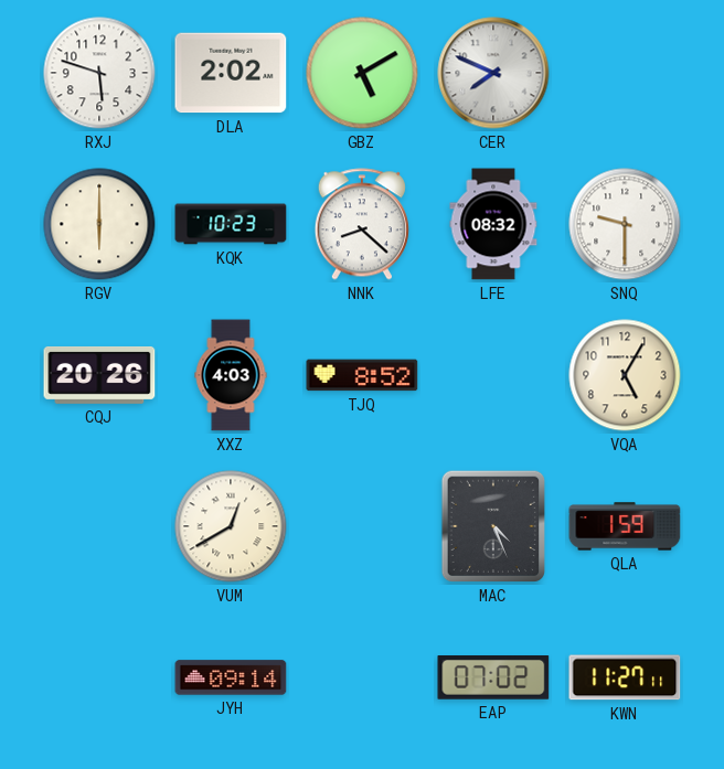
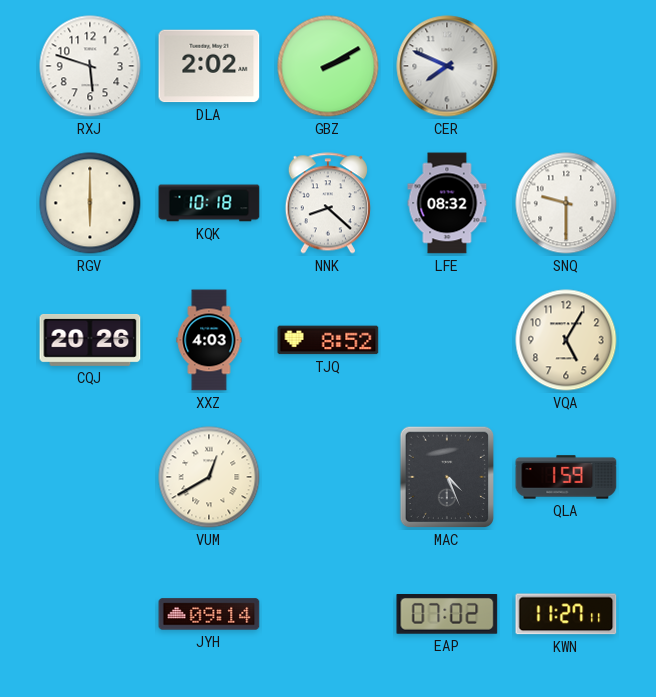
GBZ: 5:10 -> 2:10 (328, 66)
KQK: 10:23 -> 10:18 (209, 203)
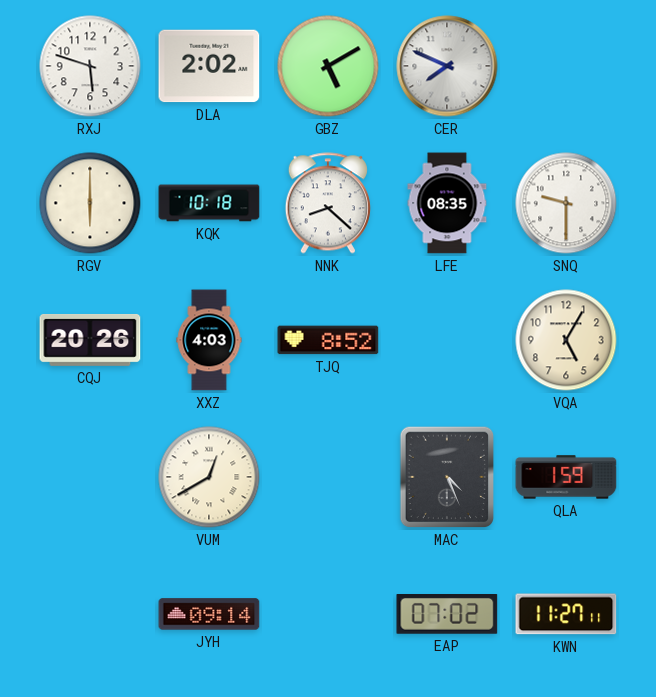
GBZ: 2:10 -> 5:10 (328, 66)
LFE: 08:32 -> 08:35 (447, 203)
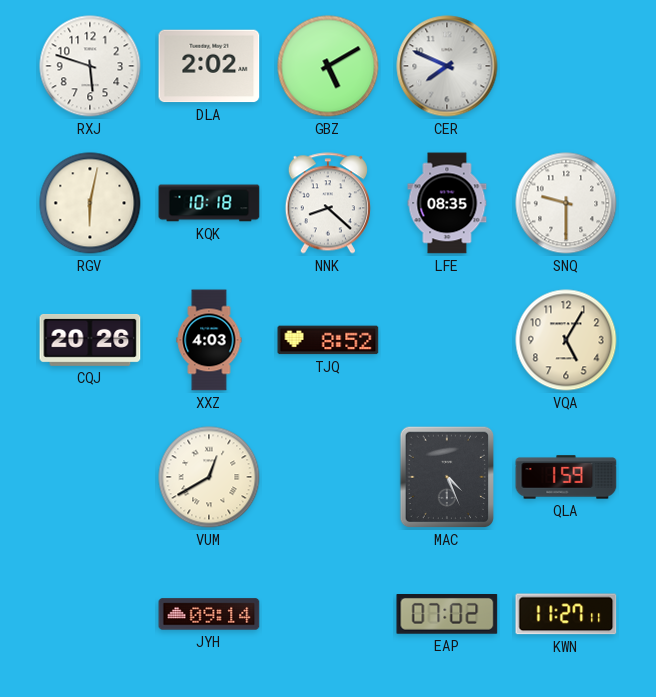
RGV: 6:00 -> 6:02 (90, 203)
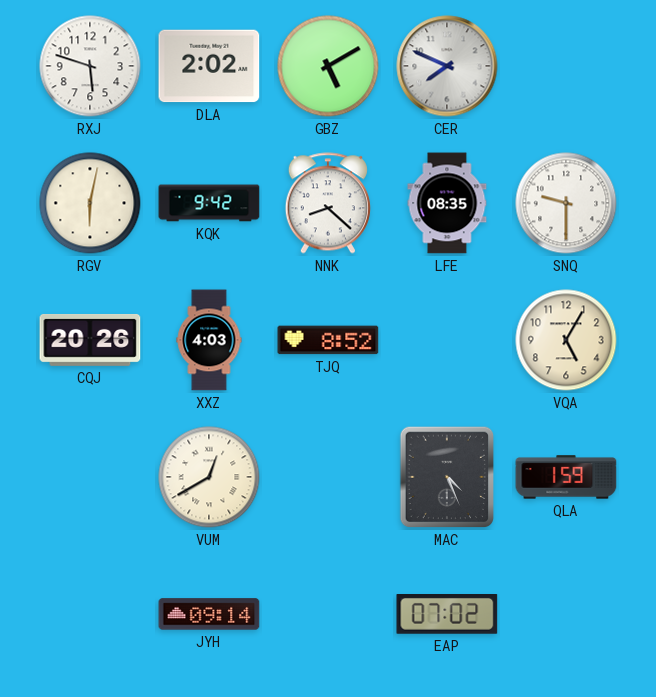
KQK: 10:18 -> 9:42 (209, 203)
KWN: 11:27 -> none (566, 614)
